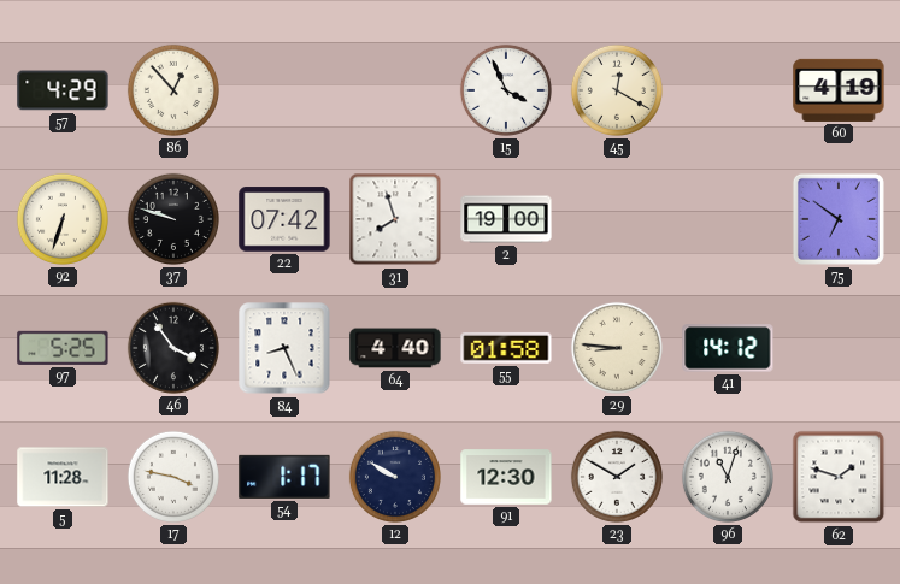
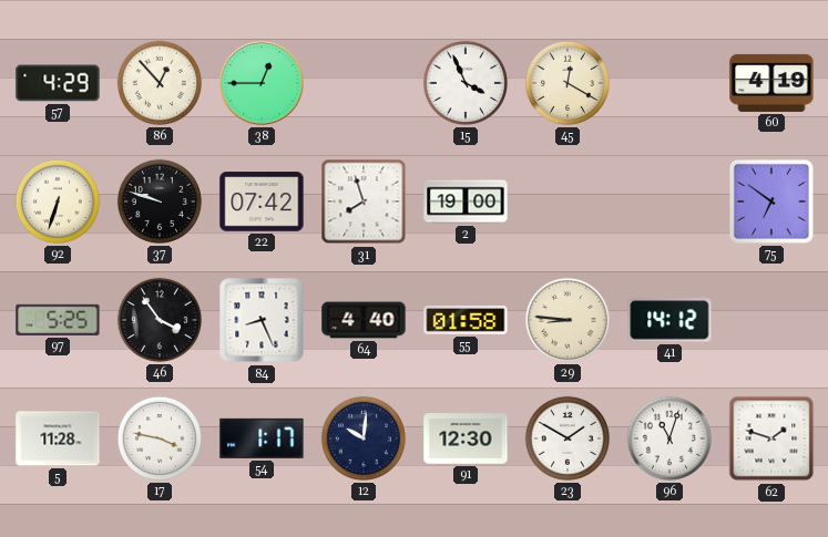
38: none -> 12:45 (262, 83)
12: 9:50 -> 10:01 (364, 438)
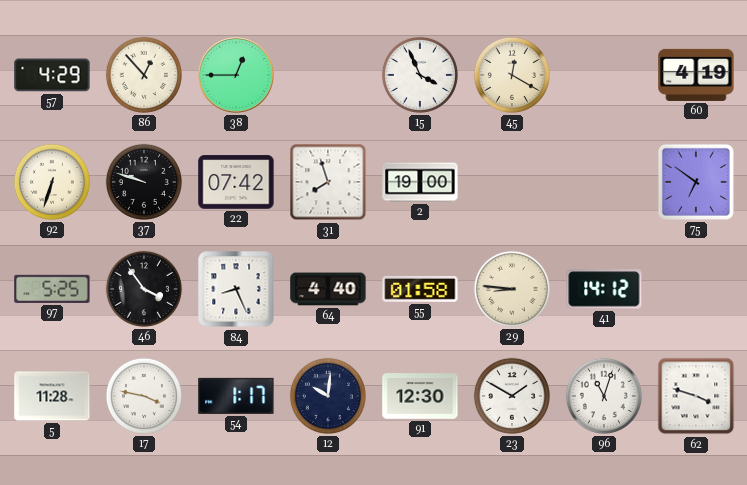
62: 1:48 -> 3:48 (696, 396)
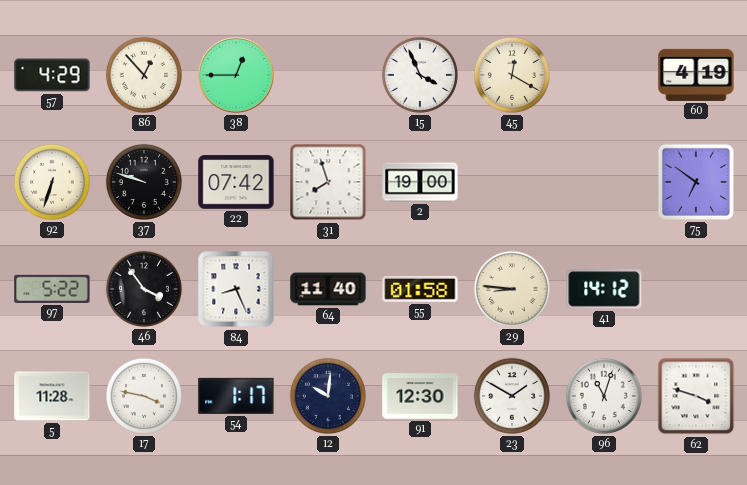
97: 5:25 -> 5:22 (52, 289)
64: 4:40 -> 11:40 (328, 289)
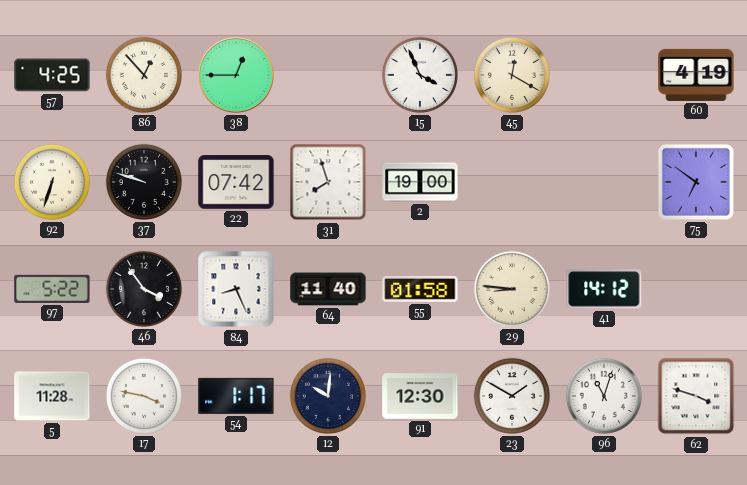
57: 4:29 -> 4:25 (52, 75)
